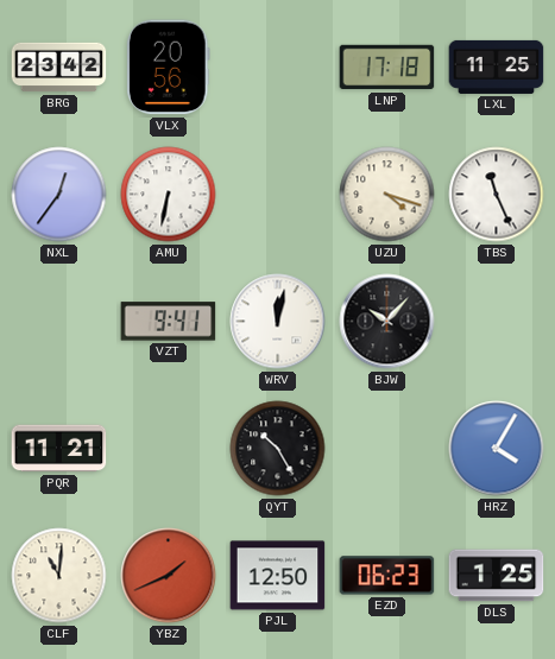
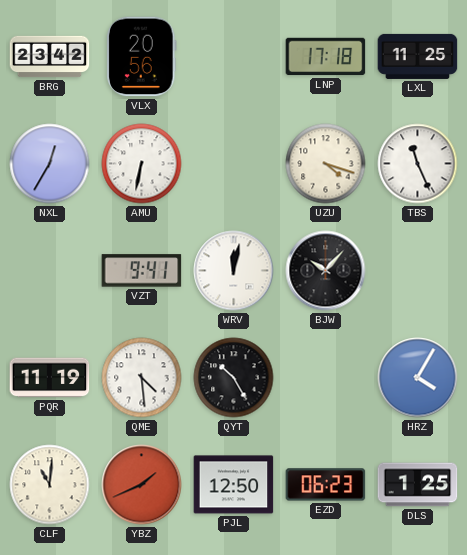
NXL: 12:36 -> 12:35 (50, 164)
PQR: 11:21 -> 11:19 (50, 378)
QME: none -> 4:29 (142, 378)
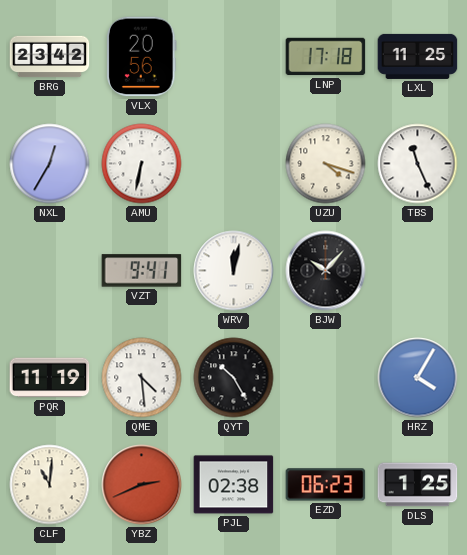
YBZ: 1:41 -> 2:41 (142, 485)
PJL: 12:50 -> 02:38 (234, 485)
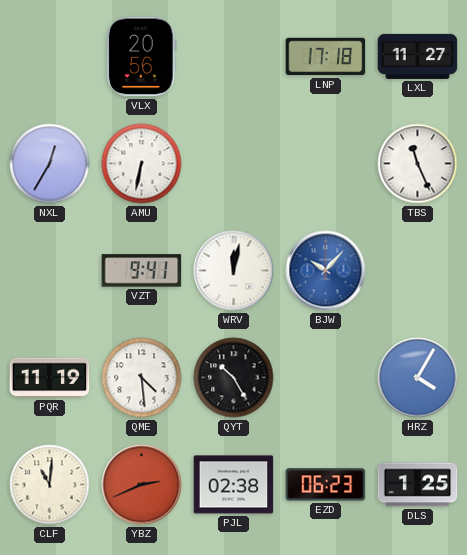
BRG: 23:42 -> none (50, 57)
LXL: 11:25 -> 11:27 (418, 56)
UZU: 4:18 -> none (326, 164)
BJW dial: black -> blue (326, 271)
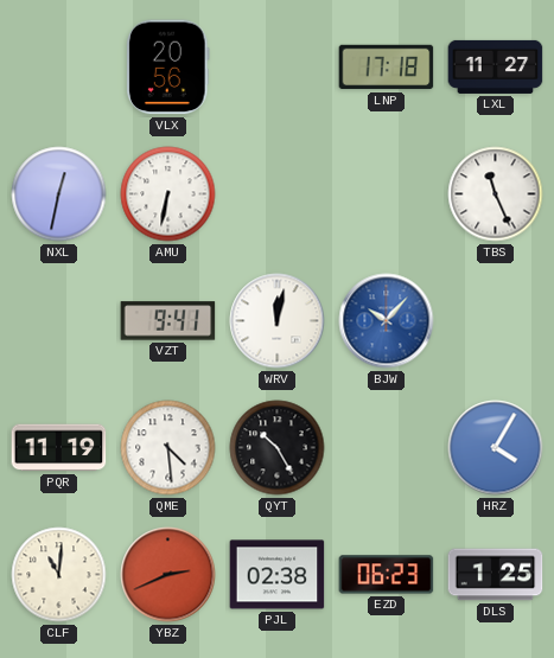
NXL: 12:35 -> 12:32 (59, 194)
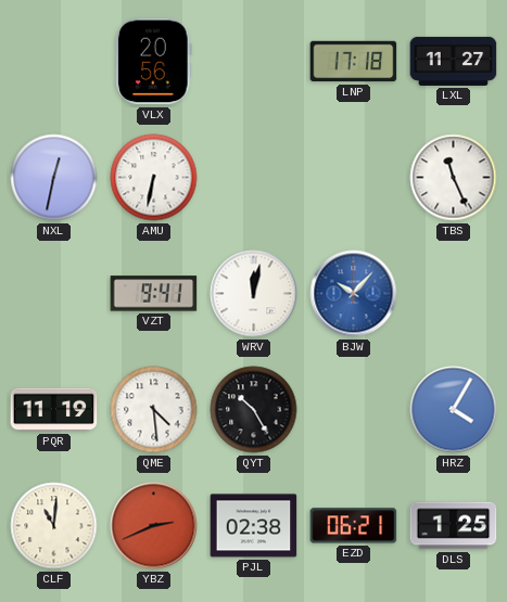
EZD: 06:23 -> 06:21 (354, 526)
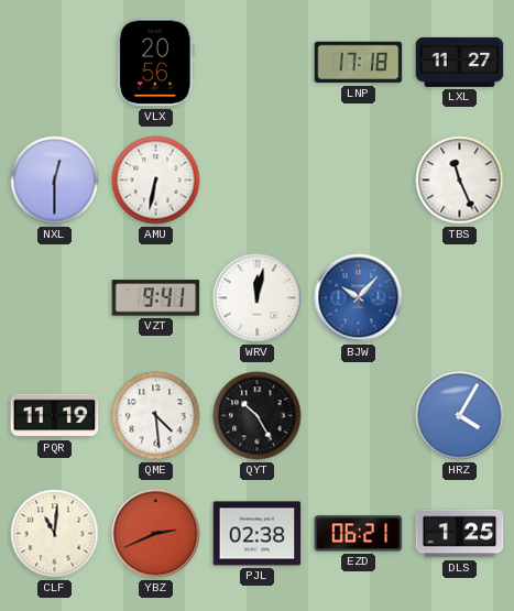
NXL: 12:32 -> 12:30 (55, 181)
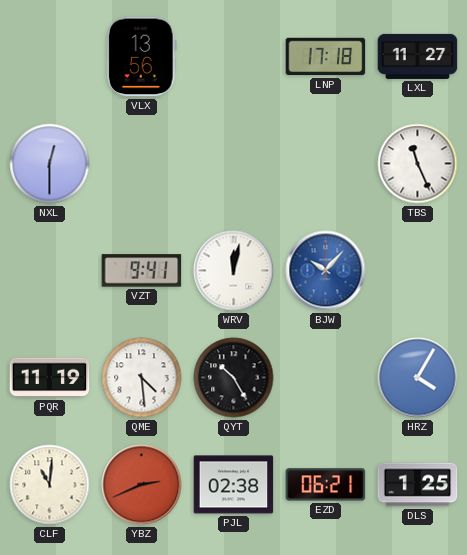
VLX: 20:56 -> 13:56 (142, 57)
AMU: 6:32 -> none (156, 181)
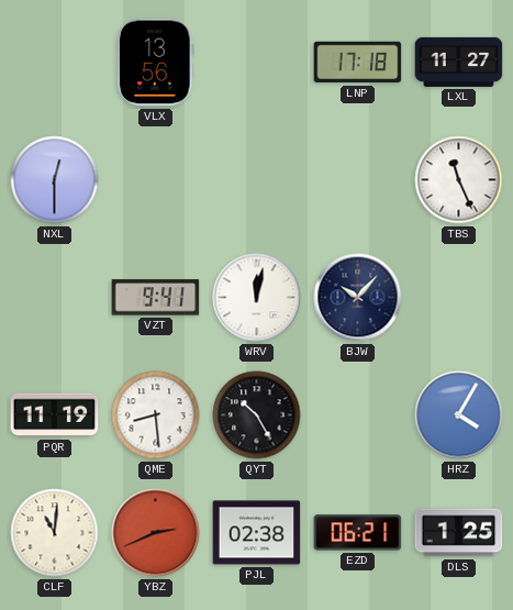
BJW dial: blue -> navy (358, 298)
QME: 4:29 -> 8:29 (156, 415)
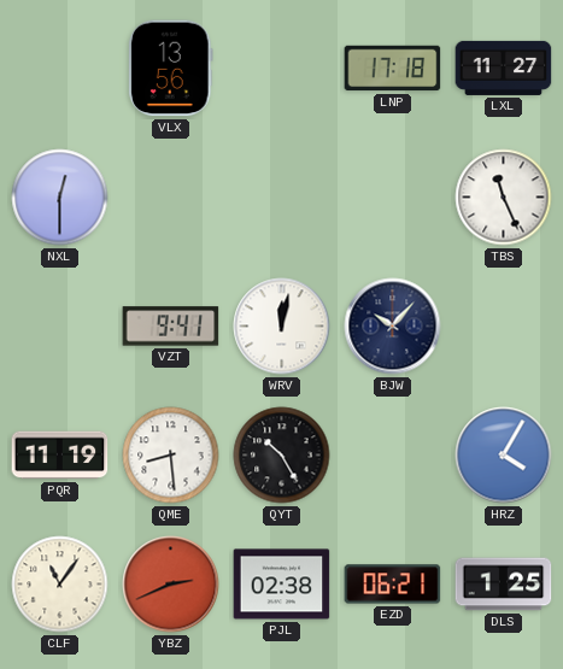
CLF: 11:01 -> 11:06 (60, 585)
